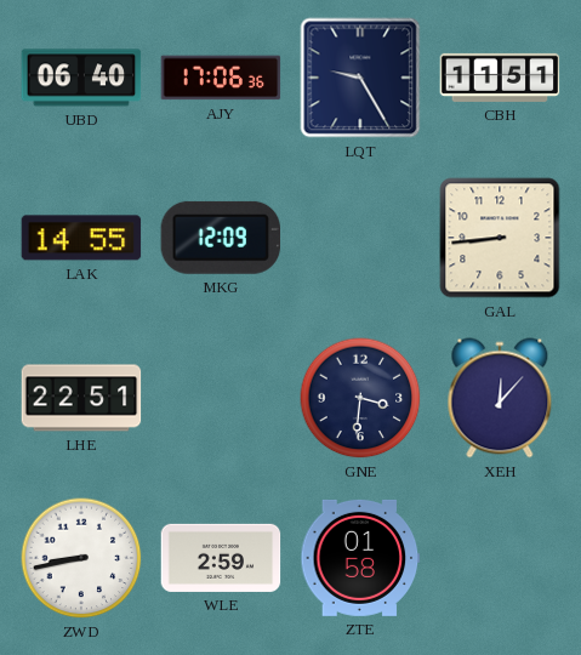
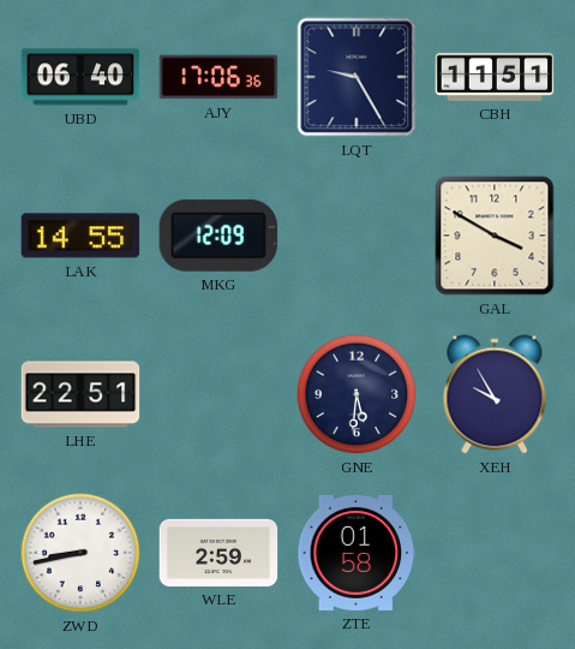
GAL: 8:44 -> 3:50 (495, 236)
GNE: 3:31 -> 5:31 (357, 394)
XEH: 12:07 -> 9:55 (495, 394)
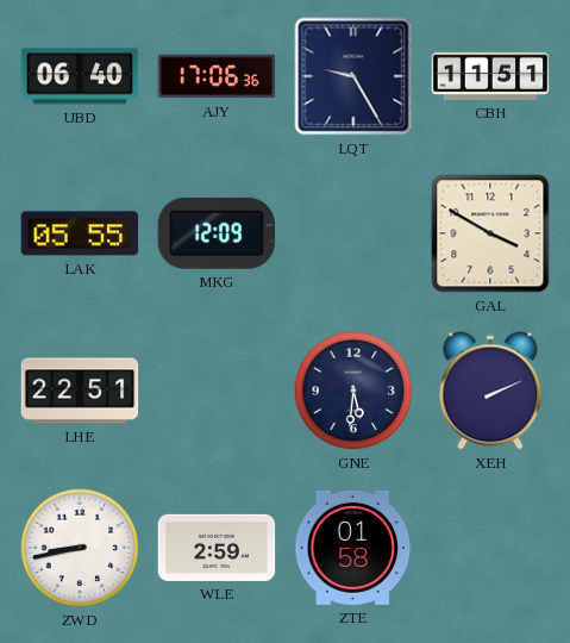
LAK: 14:55 -> 05:55 (80, 233)
XEH: 9:55 -> 2:11 (490, 391)
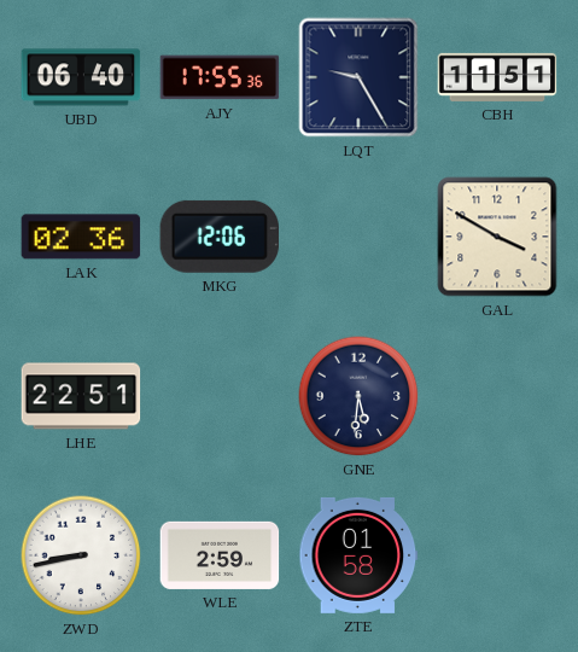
AJY: 17:06 -> 17:55 (220, 77)
LAK: 05:55 -> 02:36 (81, 237)
MKG: 12:09 -> 12:06 (218, 237)
XEH: 2:11 -> none (490, 391)
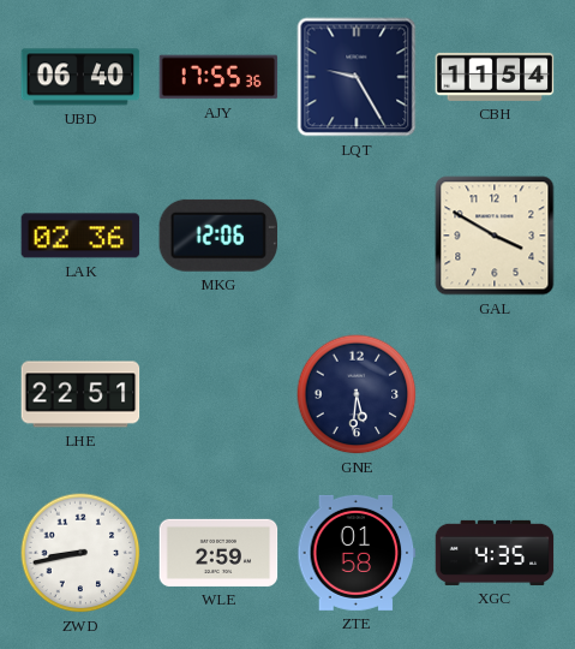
CBH: 11:51 -> 11:54 (495, 77)
XGC: none -> 4:35 (495, 553)
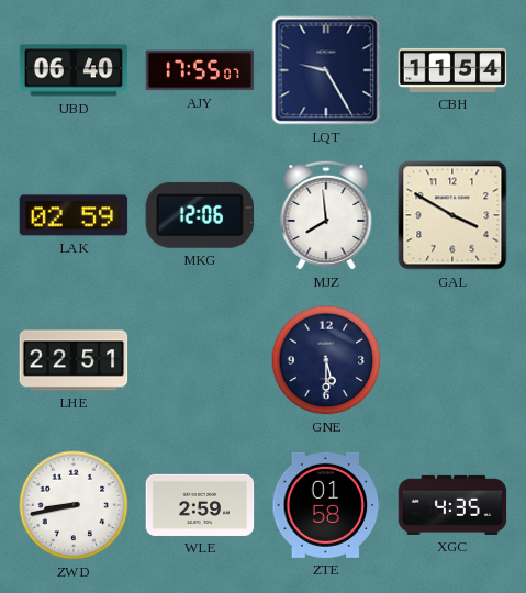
AJY: 17:55:36 -> 17:55:07 (200, 70)
LAK: 02:36 -> 02:59 (74, 215)
MJZ: none -> 7:59 (326, 215)
GNE: 5:31 -> 5:30 (326, 360)
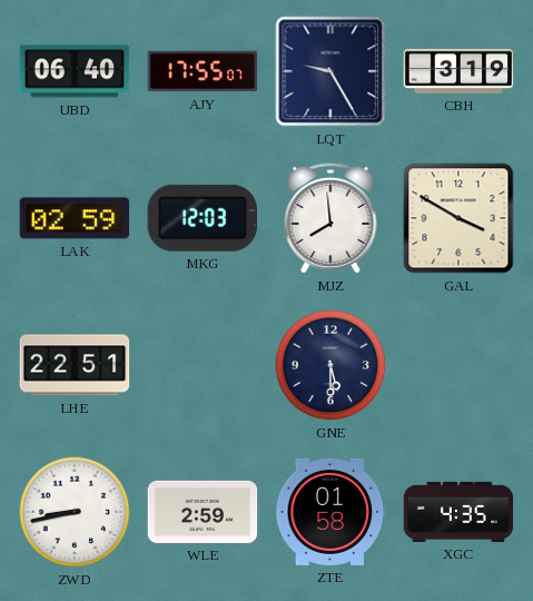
CBH: 11:54 -> 3:19 (458, 71)
MKG: 12:06 -> 12:03 (201, 218)
